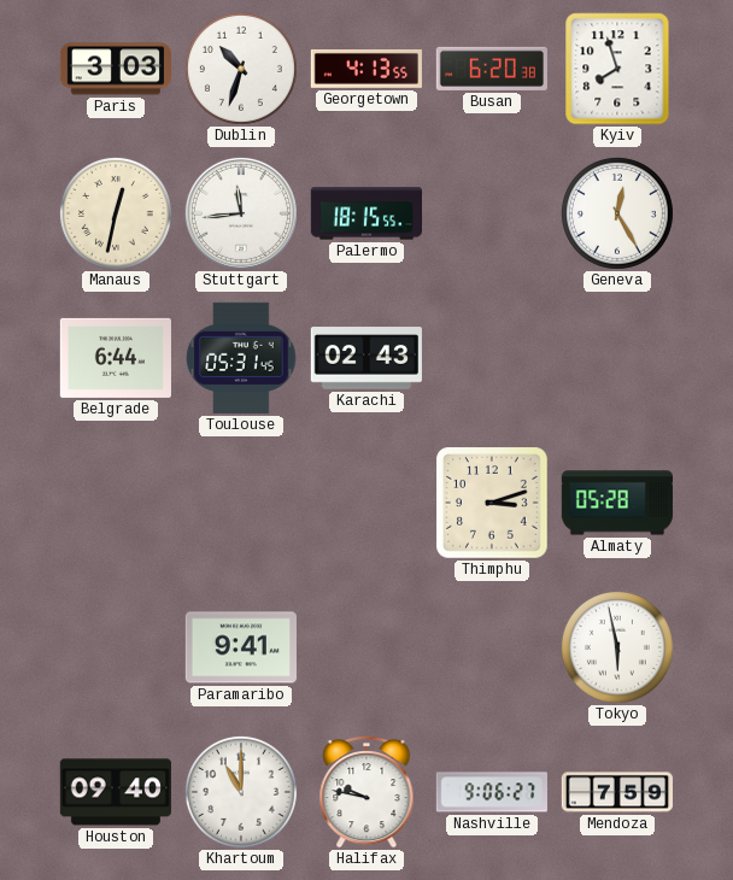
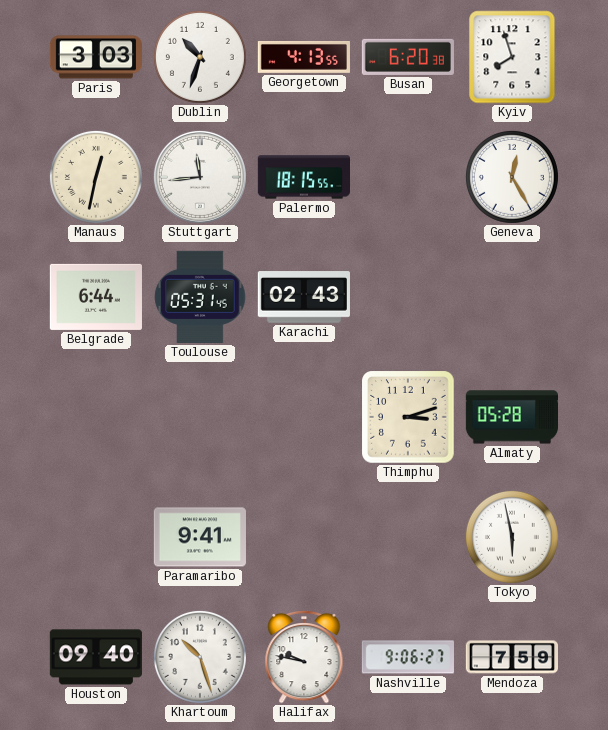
Khartoum: 11:00 -> 10:27 (200, 657)
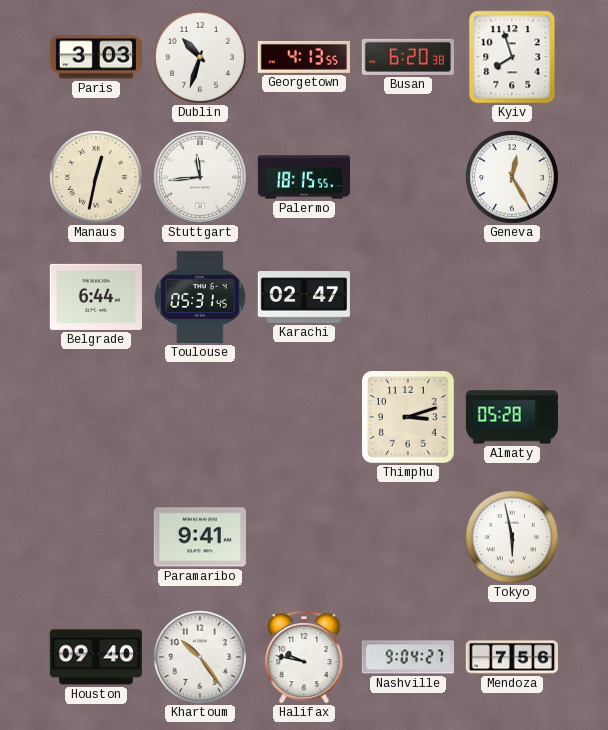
Karachi: 02:43 -> 02:47 (303, 297)
Khartoum: 10:27 -> 10:24 (200, 657)
Nashville: 9:06 -> 9:04 (408, 657)
Mendoza: 7:59 -> 7:56 (511, 657)
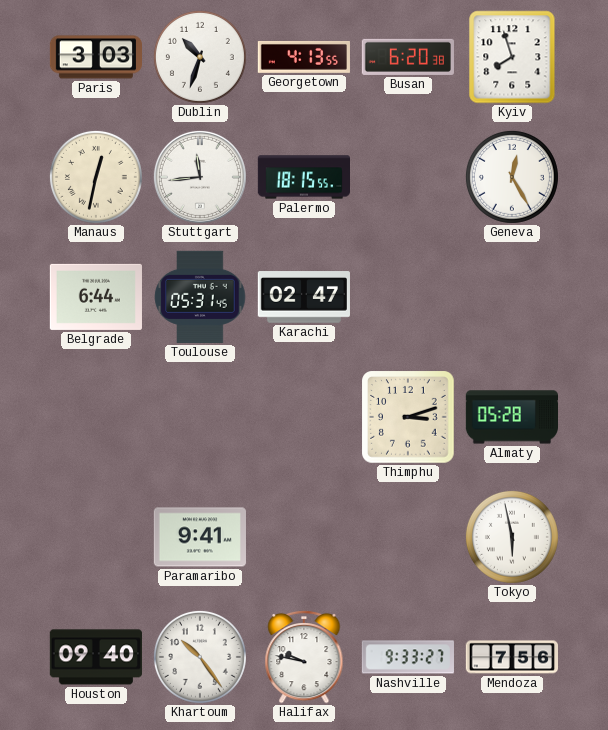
Nashville: 9:04 -> 9:33 (408, 657)
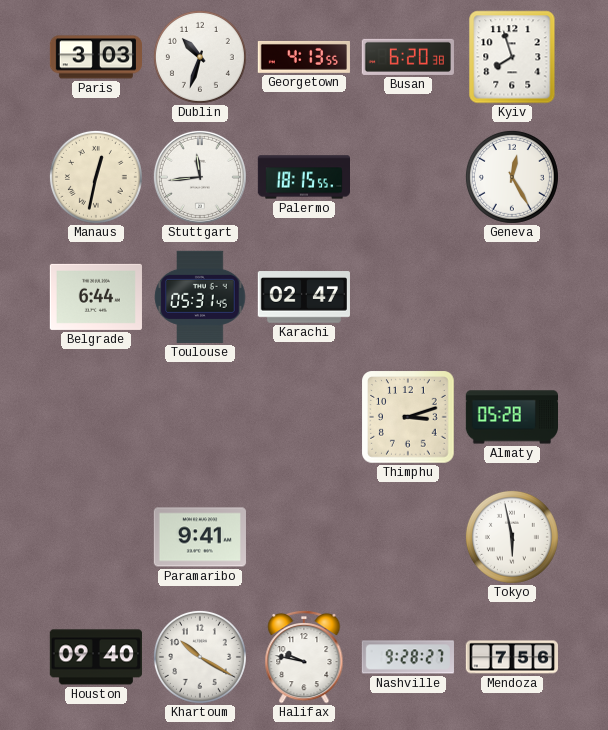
Khartoum: 10:24 -> 10:20 (200, 657)
Nashville: 9:33 -> 9:28 (408, 657)
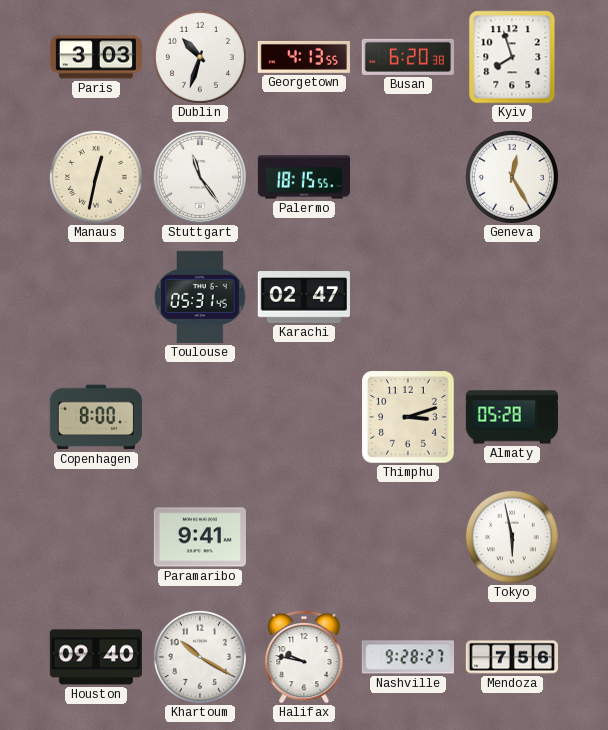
Stuttgart: 11:44 -> 11:24 (200, 177)
Belgrade: 6:44 -> none (96, 297)
Copenhagen: none -> 8:00 (96, 417)
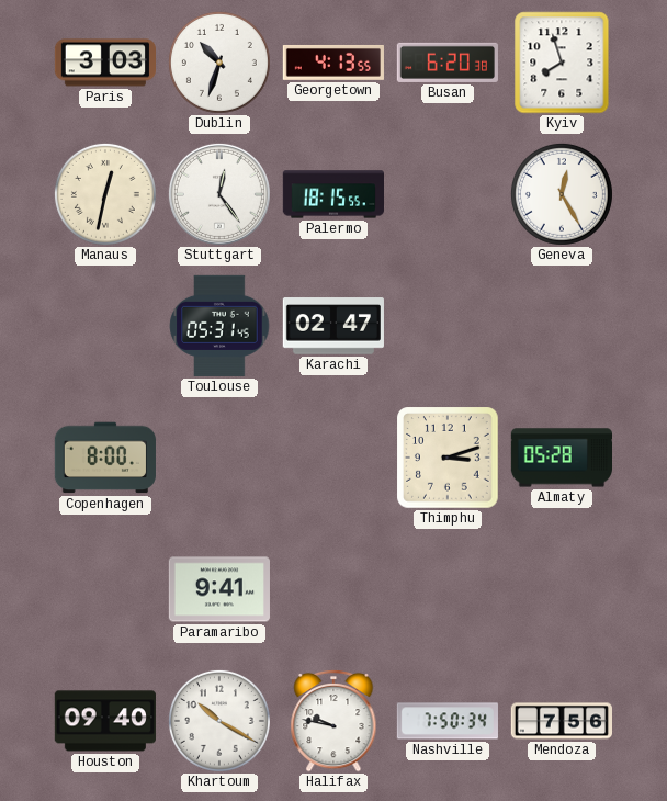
Stuttgart: 11:24 -> 12:24 (219, 194)
Tokyo: 5:58 -> none (512, 537)
Nashville: 9:28 -> 7:50 (448, 721)
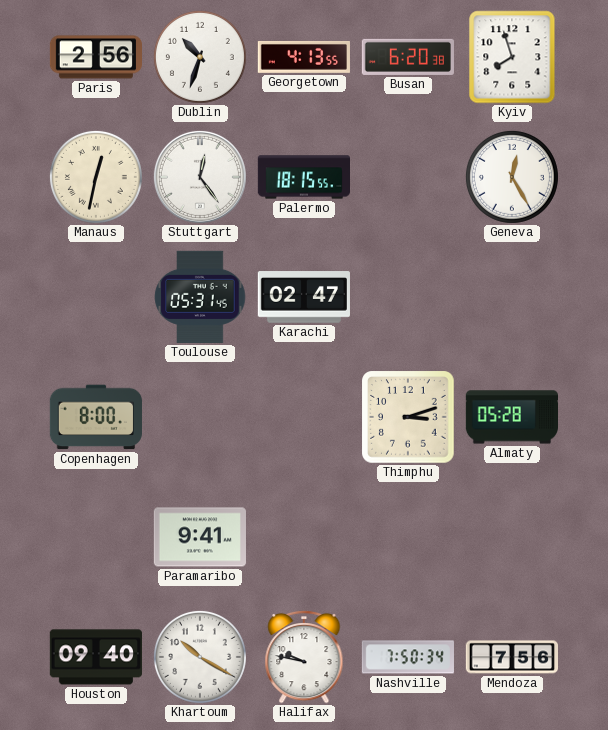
Paris: 3:03 -> 2:56 (95, 57)
